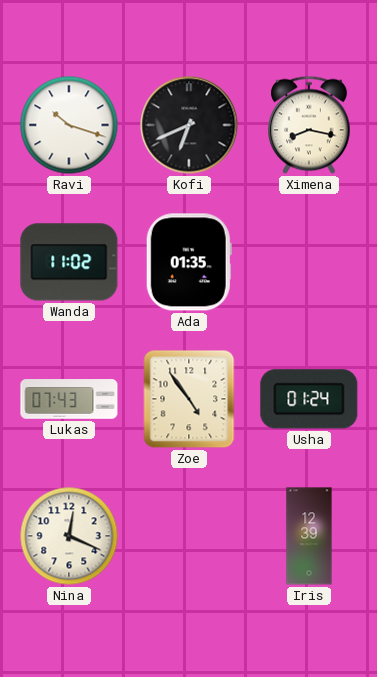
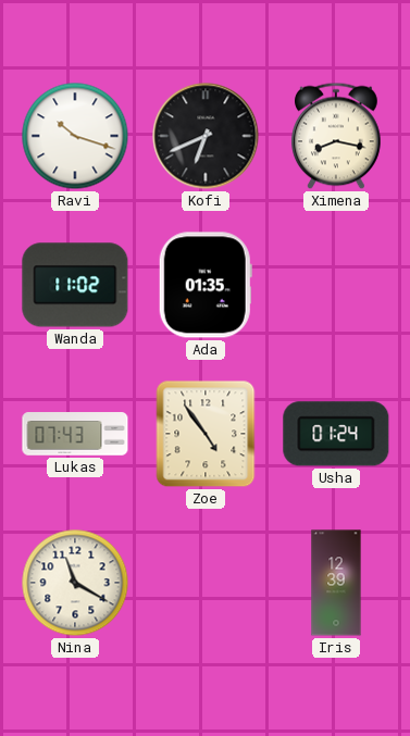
Nina: 12:19 -> 11:20 (75, 583)
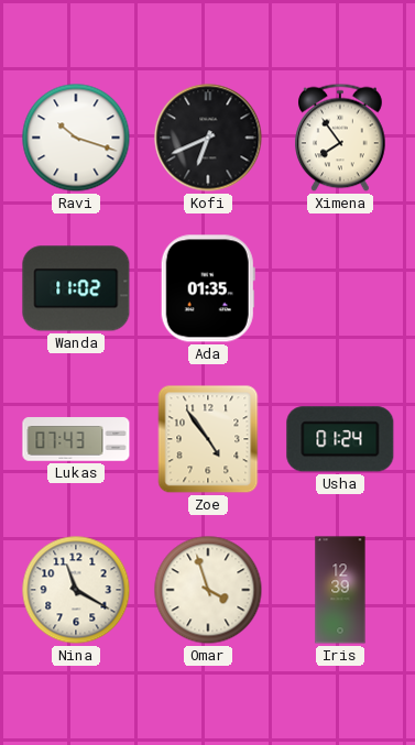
Ximena: 8:17 -> 7:54 (341, 138)
Omar: none -> 3:57 (208, 590)
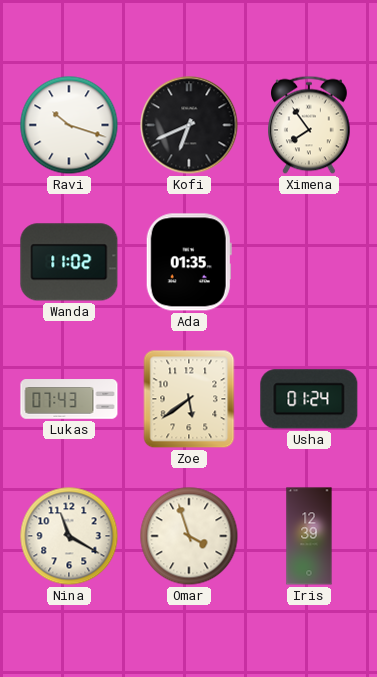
Zoe: 4:54 -> 5:39 (189, 399)
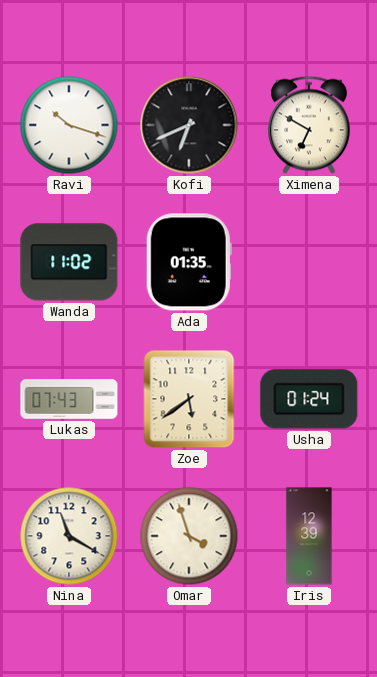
Ximena: 7:54 -> 6:50 (310, 125)
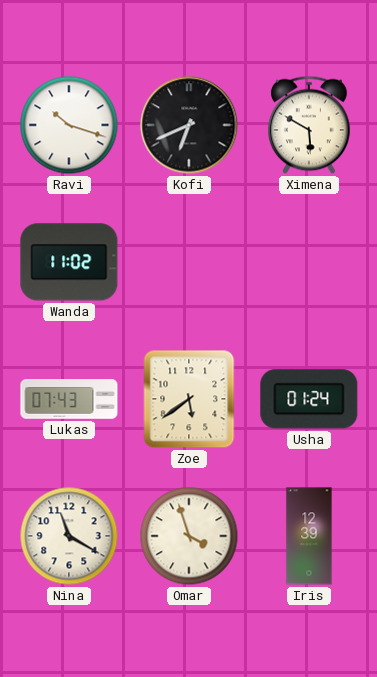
Ximena: 6:50 -> 5:50 (310, 125)
Ada: 01:35 -> none (189, 262)
